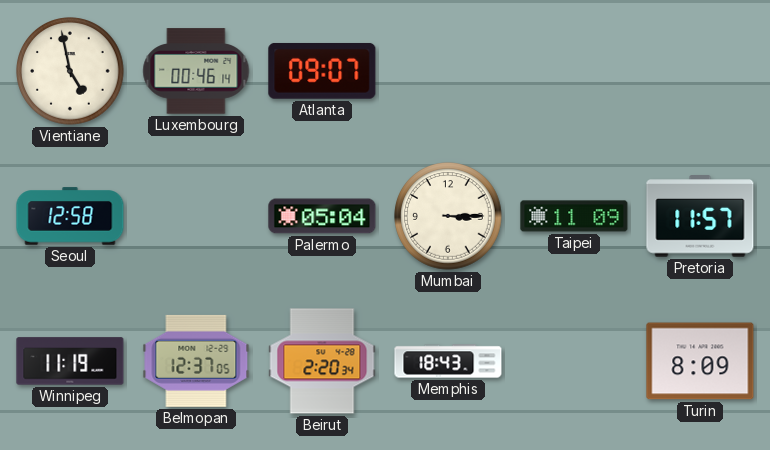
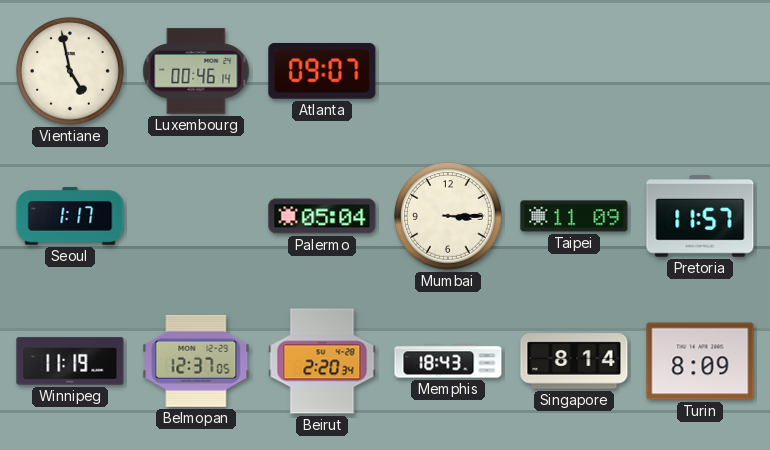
Seoul: 12:58 -> 1:17 (70, 216)
Singapore: none -> 8:14 (574, 361)
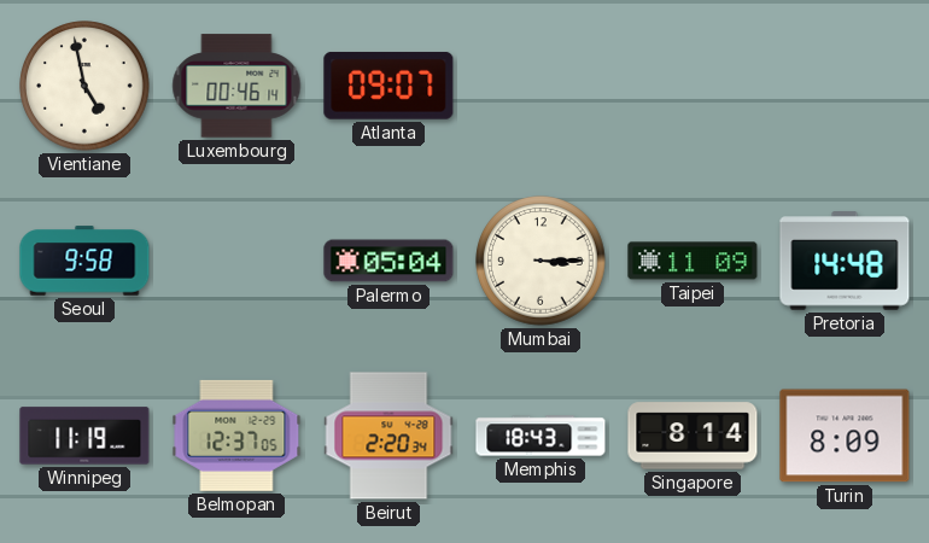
Seoul: 1:17 -> 9:58 (84, 261)
Pretoria: 11:57 -> 14:48 (845, 261)
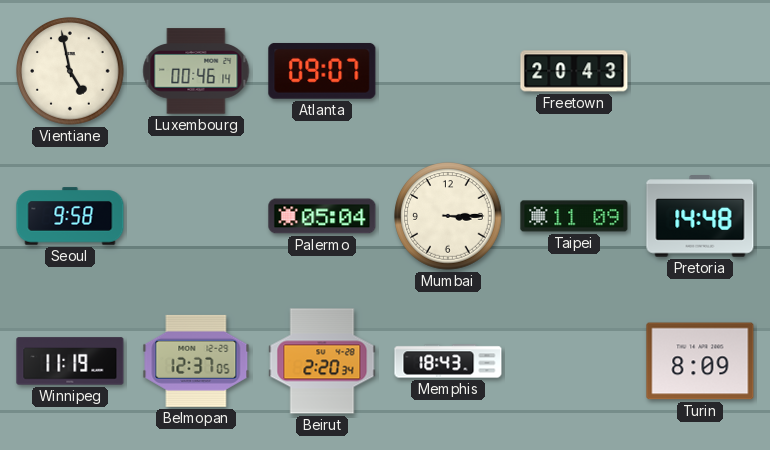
Freetown: none -> 20:43 (574, 71)
Singapore: 8:14 -> none (693, 436)
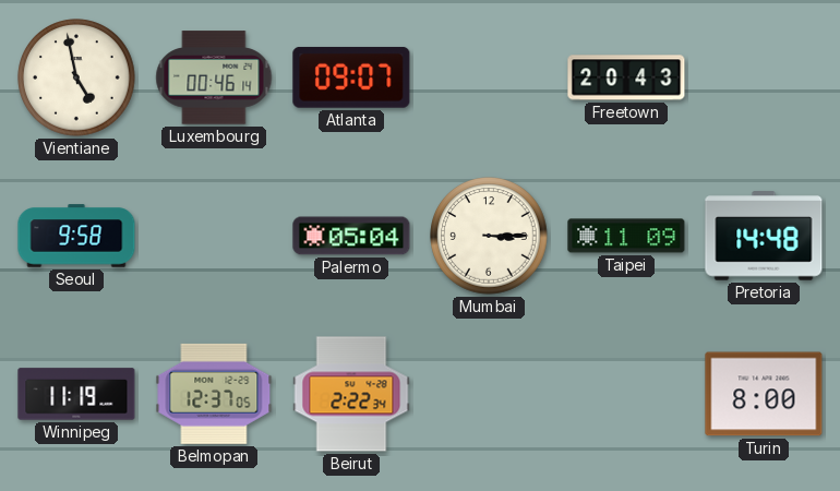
Beirut: 2:20 -> 2:22 (351, 394)
Memphis: 18:43 -> none (448, 361)
Turin: 8:09 -> 8:00 (764, 394)
